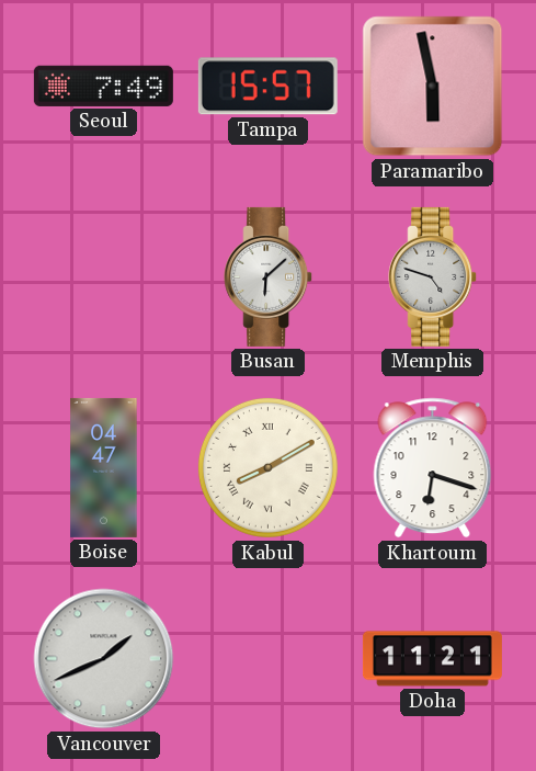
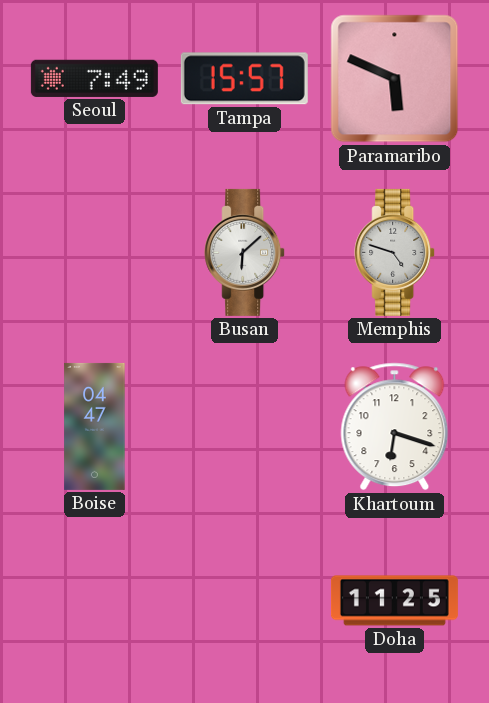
Paramaribo: 5:58 -> 5:49 (395, 79)
Kabul: 8:10 -> none (267, 467)
Vancouver: 1:41 -> none (104, 659)
Doha: 11:21 -> 11:25 (394, 601)
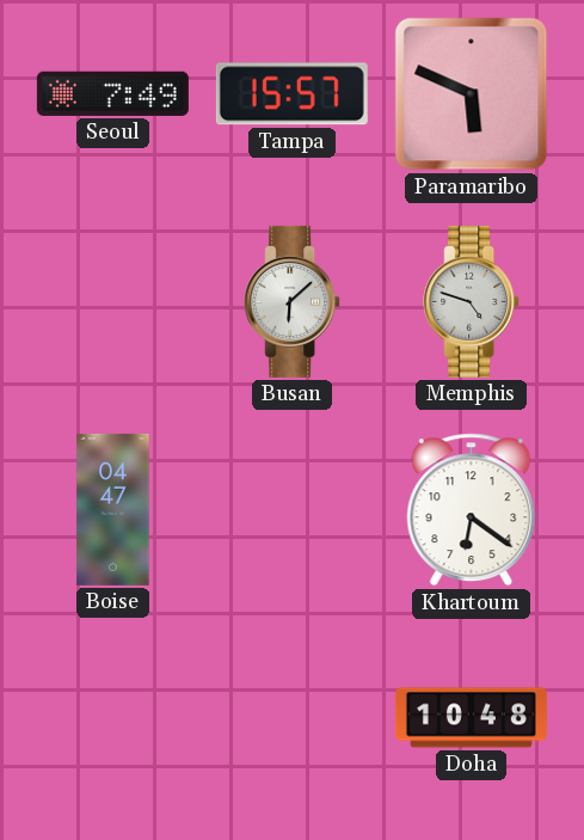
Khartoum: 6:18 -> 6:21 (472, 510)
Doha: 11:25 -> 10:48 (471, 718)
